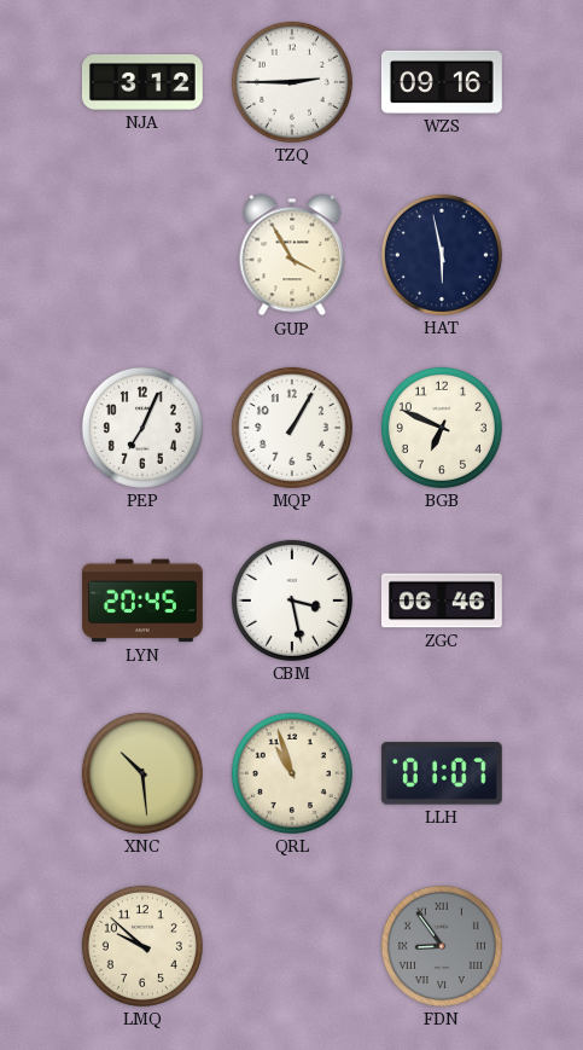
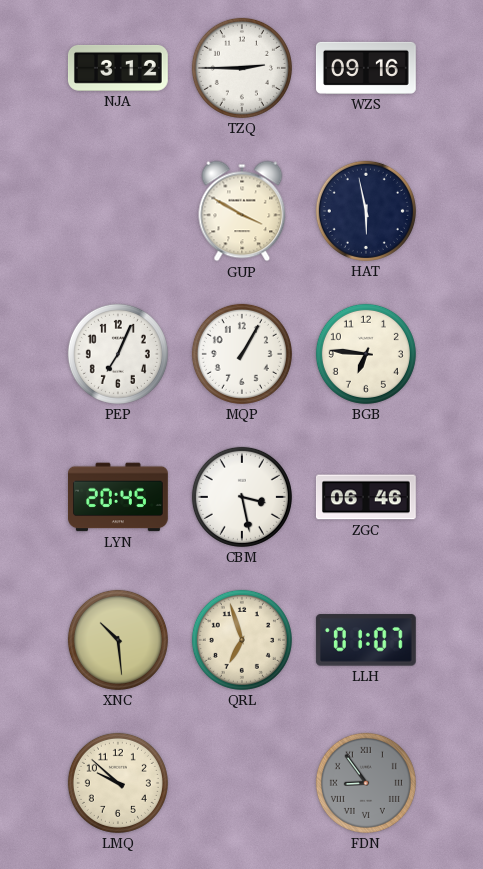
GUP: 3:55 -> 3:50 (242, 211)
BGB: 6:49 -> 6:46 (366, 354)
QRL: 10:57 -> 6:57 (242, 640)
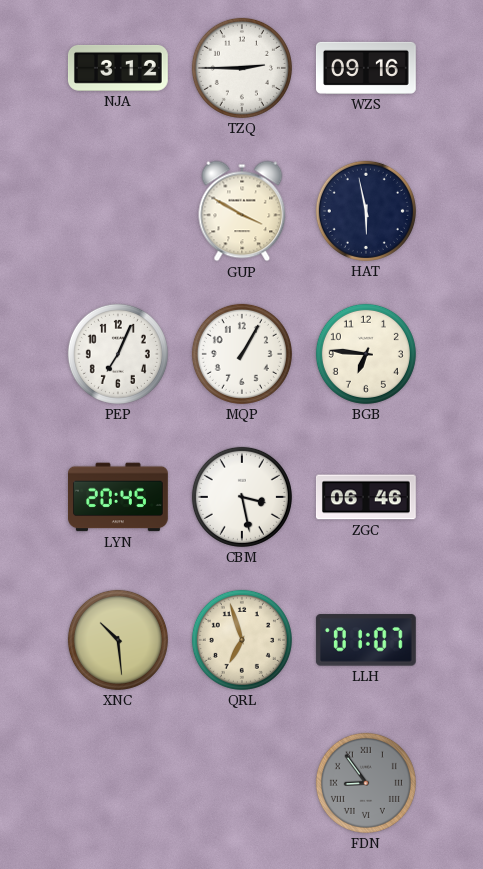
LMQ: 9:52 -> none (118, 783)
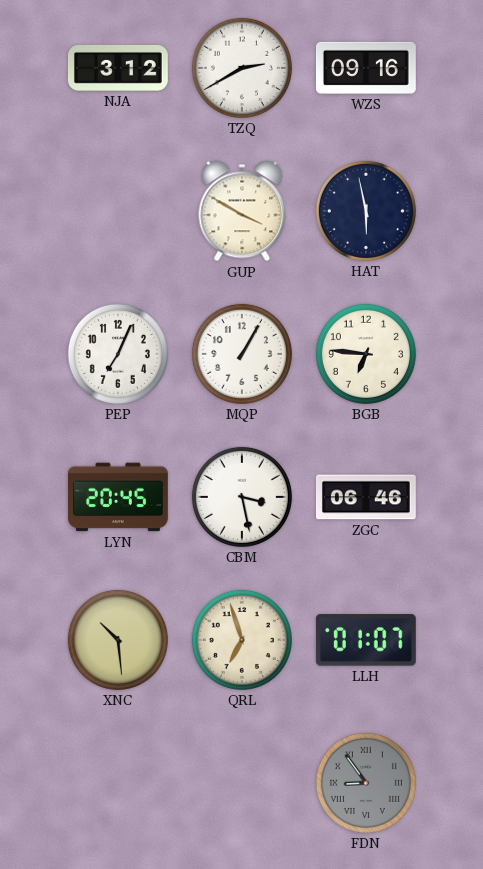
TZQ: 2:45 -> 2:40 (242, 68)
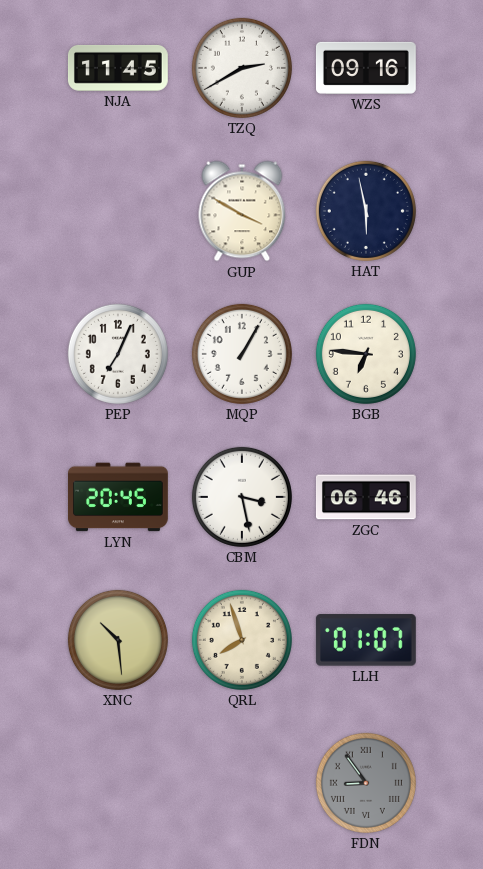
NJA: 3:12 -> 11:45 (118, 68)
QRL: 6:57 -> 7:57 (242, 640)
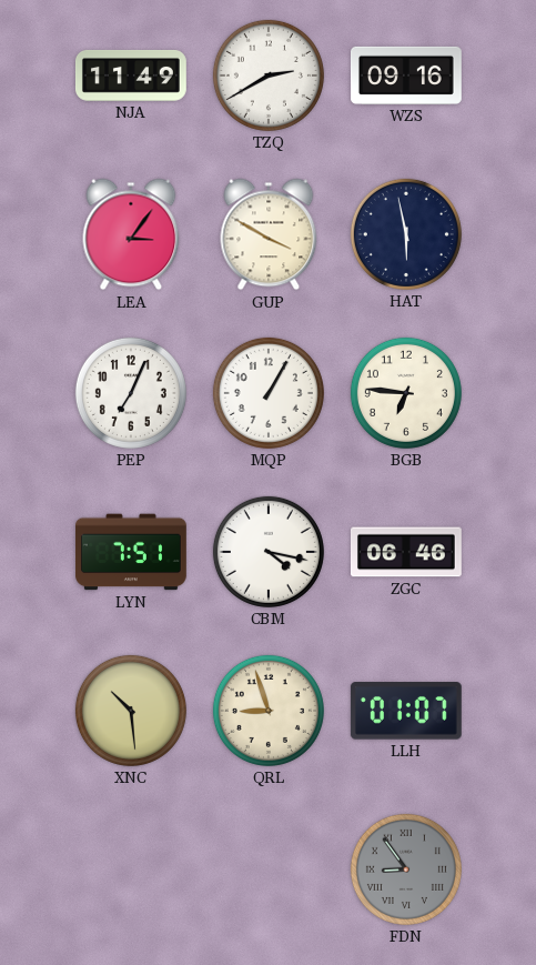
NJA: 11:45 -> 11:49 (131, 76)
LEA: none -> 3:06 (131, 234)
LYN: 20:45 -> 7:51 (132, 552)
CBM: 3:28 -> 4:17 (269, 552)
QRL: 7:57 -> 8:57 (269, 711)
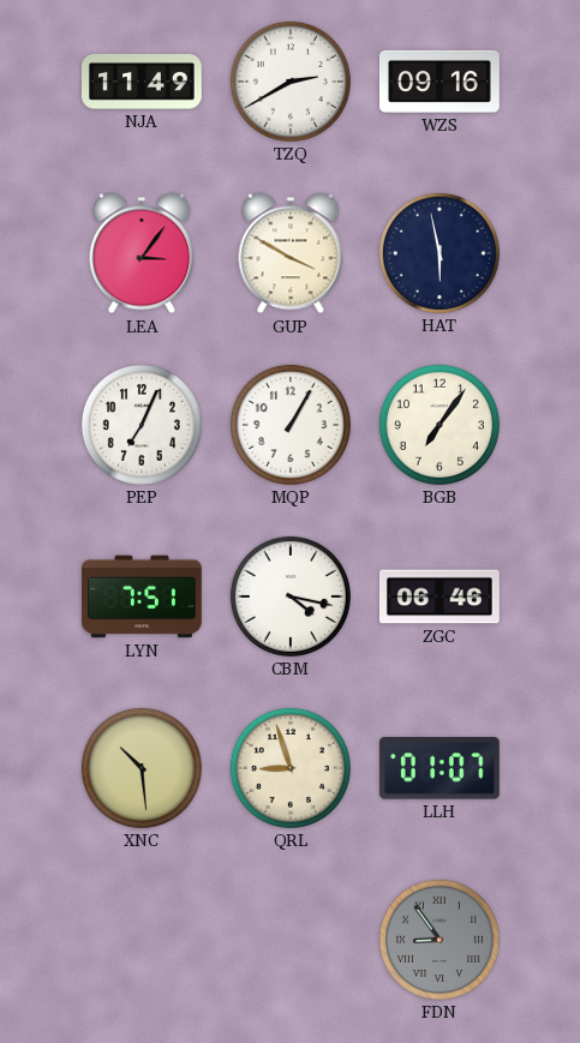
BGB: 6:46 -> 7:06 (440, 425)
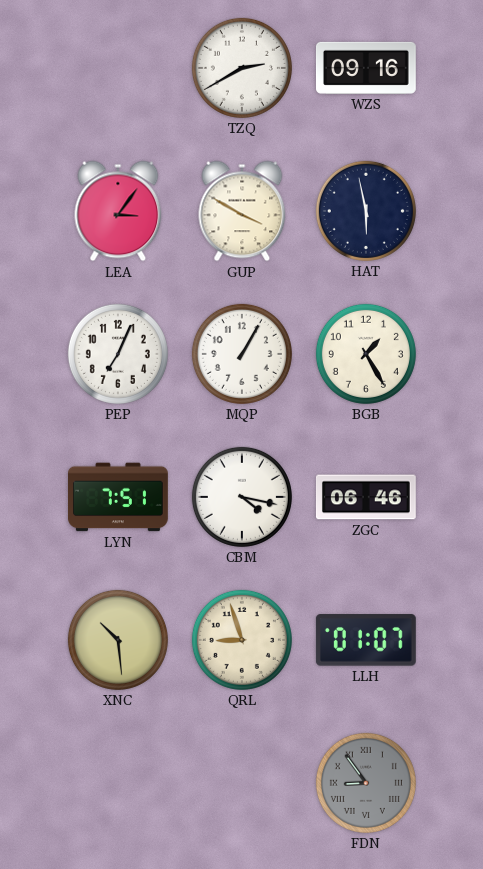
NJA: 11:49 -> none (142, 82)
BGB: 7:06 -> 1:25 (366, 354)
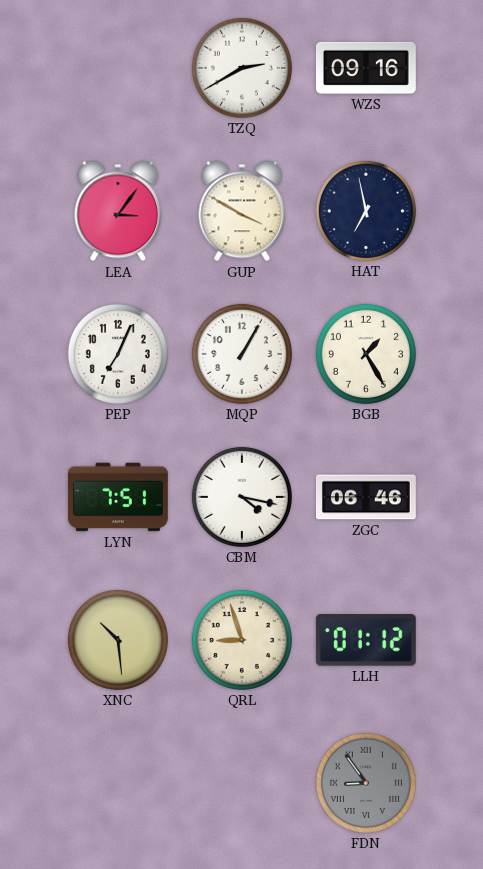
HAT: 5:58 -> 6:58 (366, 211)
LLH: 01:07 -> 01:12 (366, 640)
